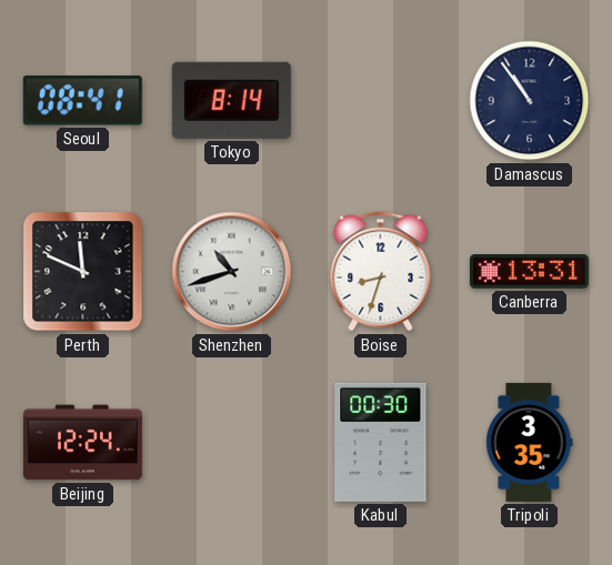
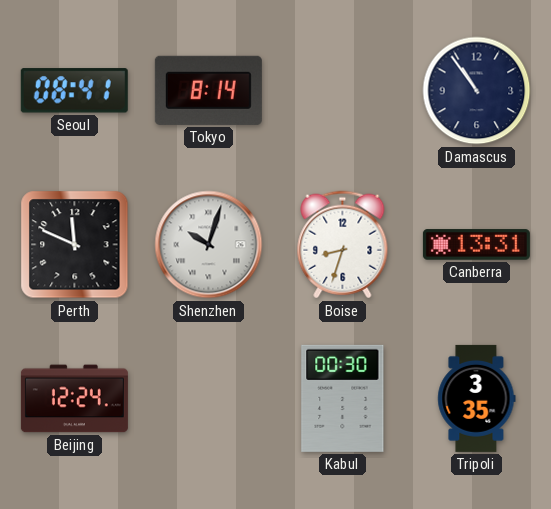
Shenzhen: 10:42 -> 10:03 (209, 245)
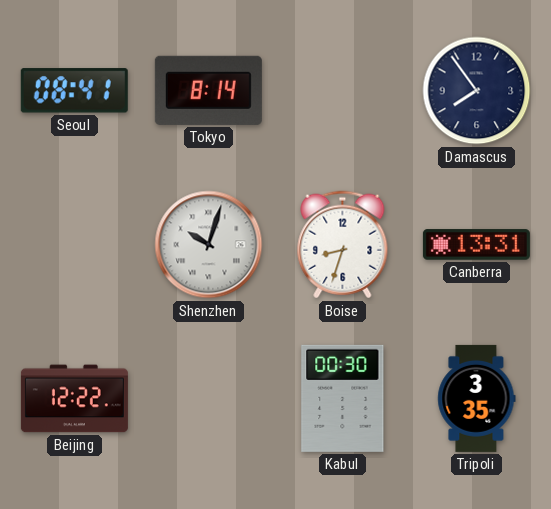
Damascus: 10:54 -> 7:54 (477, 91)
Perth: 11:49 -> none (75, 245)
Beijing: 12:24 -> 12:22 (74, 399)
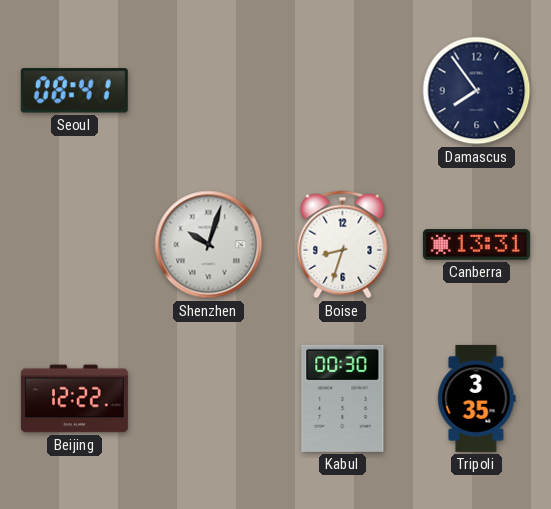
Tokyo: 8:14 -> none (208, 90)
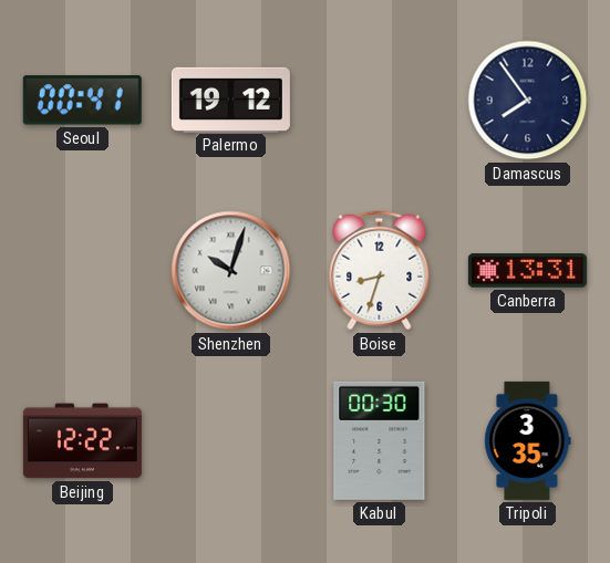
Seoul: 08:41 -> 00:41 (82, 101)
Palermo: none -> 19:12 (230, 100)
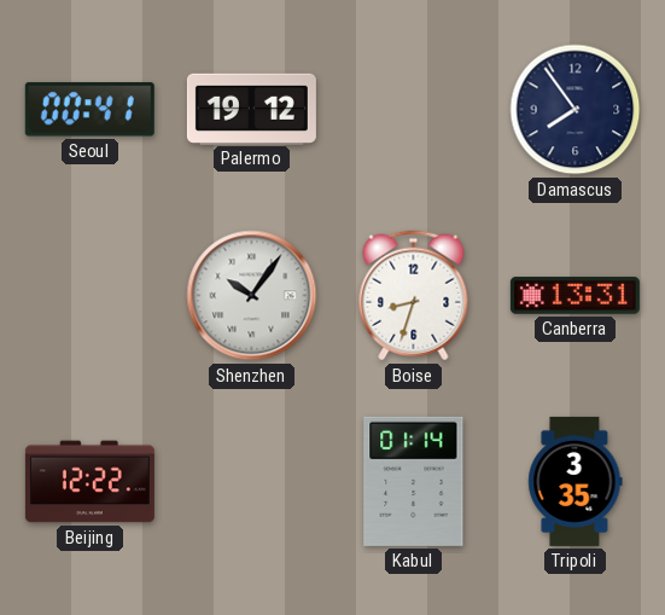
Shenzhen: 10:03 -> 10:06 (252, 296)
Kabul: 00:30 -> 01:14 (414, 481)
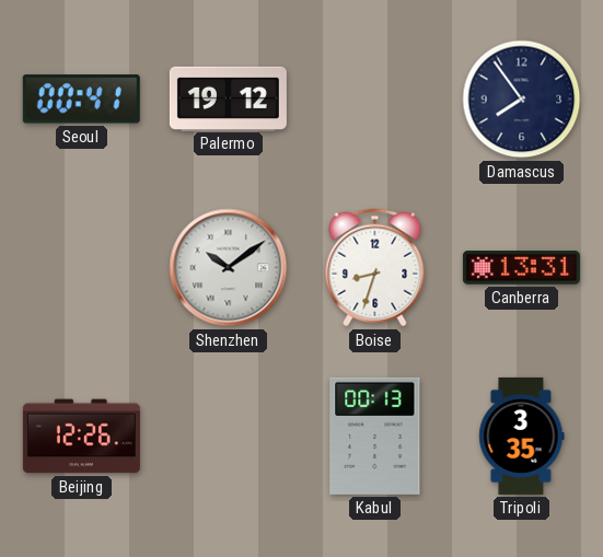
Shenzhen: 10:06 -> 10:09 (229, 268)
Beijing: 12:22 -> 12:26 (81, 437)
Kabul: 01:14 -> 00:13 (375, 436)
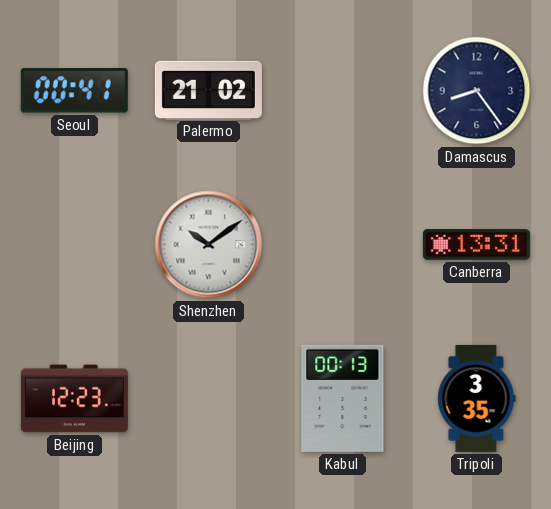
Palermo: 19:12 -> 21:02 (208, 90)
Damascus: 7:54 -> 8:24 (477, 91)
Boise: 8:33 -> none (375, 268)
Beijing: 12:26 -> 12:23 (74, 399)
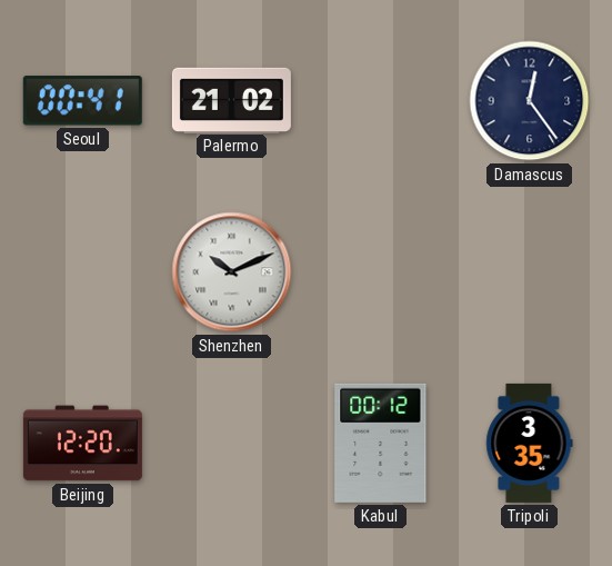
Damascus: 8:24 -> 12:24 (530, 101)
Shenzhen: 10:09 -> 10:11 (232, 272)
Canberra: 13:31 -> none (476, 245)
Beijing: 12:23 -> 12:20 (82, 444)
Kabul: 00:13 -> 00:12 (381, 443)
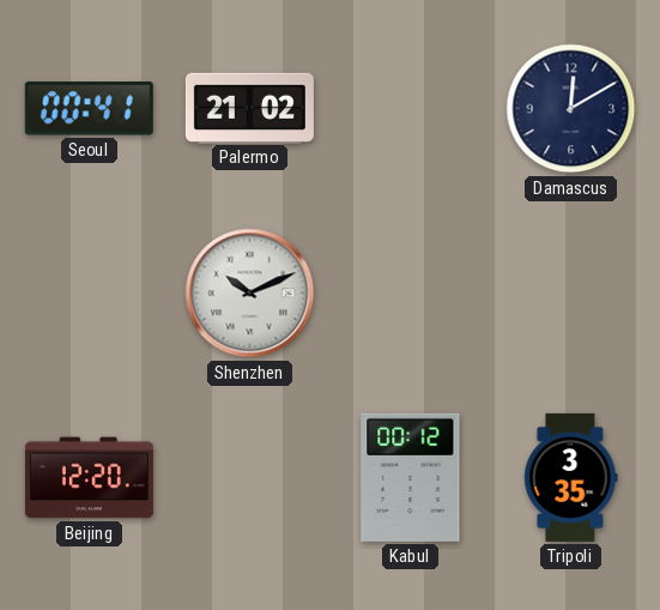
Damascus: 12:24 -> 12:10 (571, 109)
